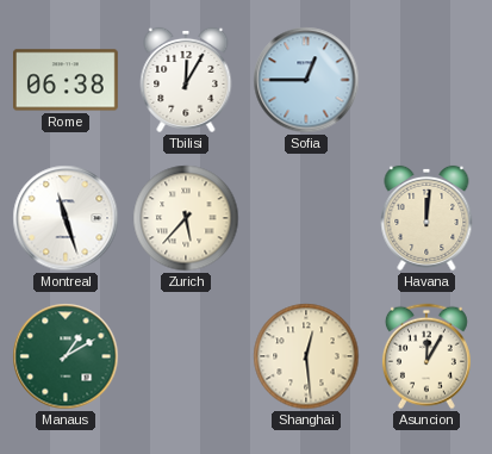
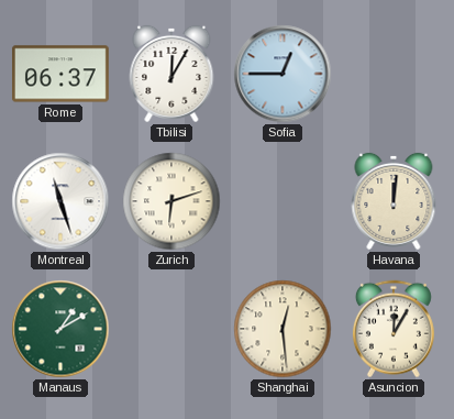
Rome: 06:38 -> 06:37 (60, 74)
Zurich: 5:37 -> 6:12 (171, 201)
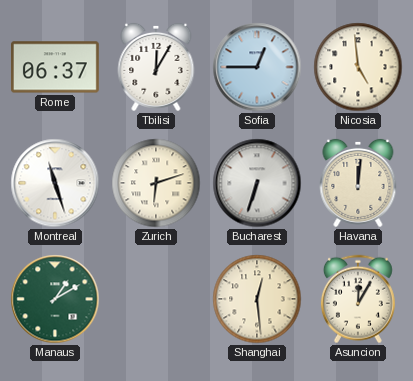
Nicosia: none -> 4:59 (358, 67)
Bucharest: none -> 6:33 (257, 183)
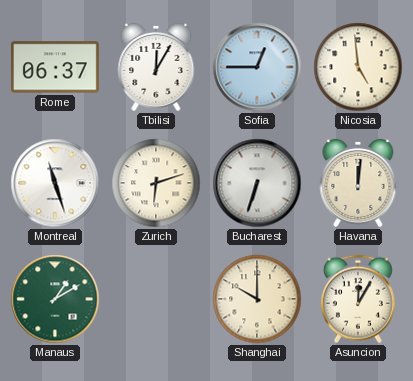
Shanghai: 12:29 -> 10:00 (257, 299)
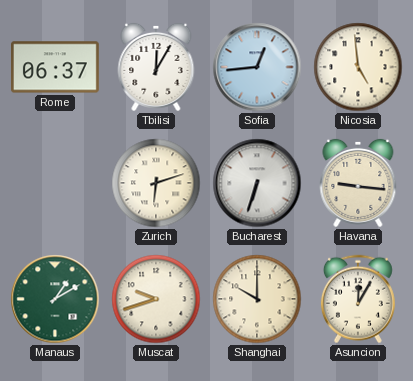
Sofia: 12:45 -> 12:44 (257, 67)
Montreal: 11:27 -> none (55, 183)
Havana: 12:01 -> 9:16 (358, 183)
Muscat: none -> 9:42 (156, 299)
